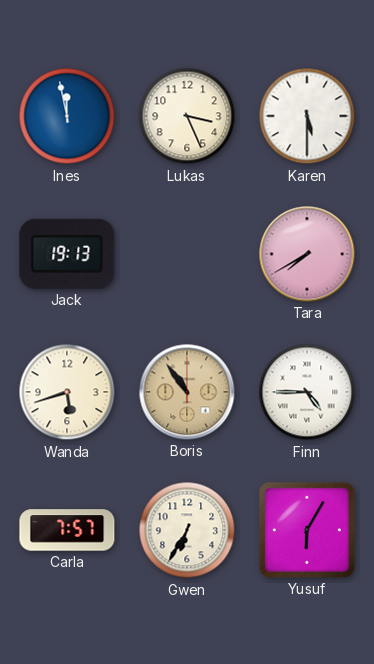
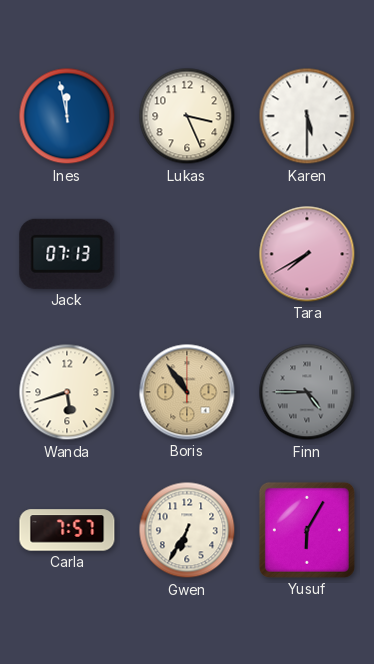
Jack: 19:13 -> 07:13 (67, 254)
Finn dial: white -> grey (307, 392)
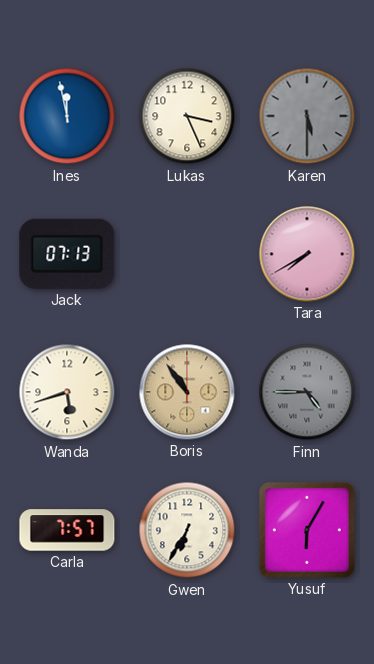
Karen dial: white -> grey (307, 116)
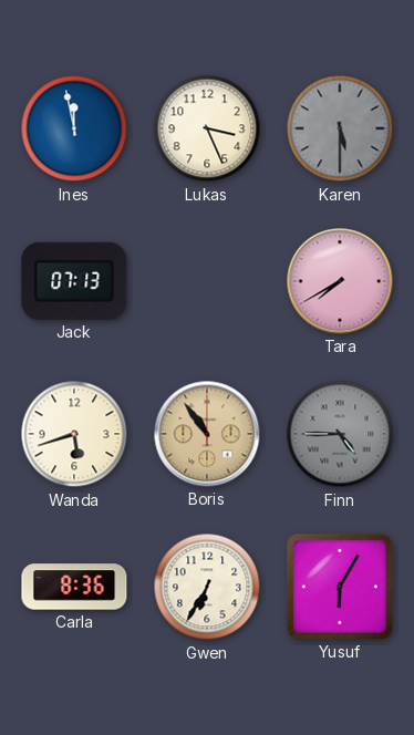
Carla: 7:57 -> 8:36 (74, 587)
